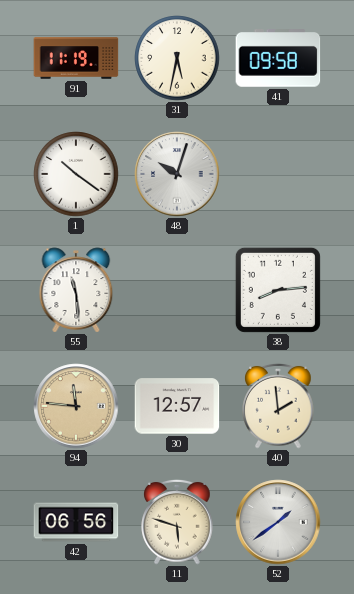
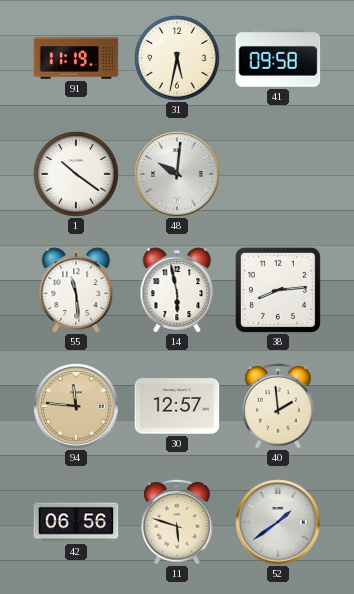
48: 10:03 -> 10:01 (177, 174)
14: none -> 5:58 (177, 290)
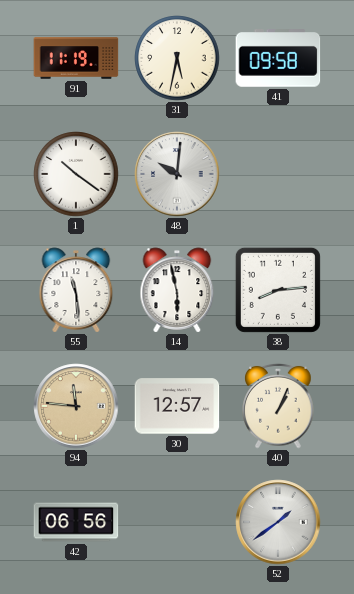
40: 1:59 -> 1:04 (278, 406)
11: 5:48 -> none (177, 522)
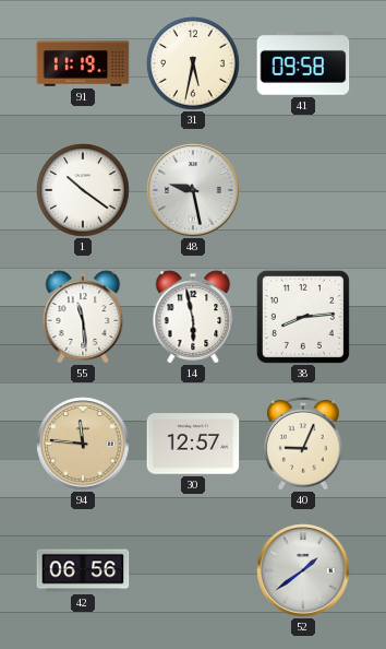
48: 10:01 -> 9:28 (193, 190)
40: 1:04 -> 9:04 (303, 444)
